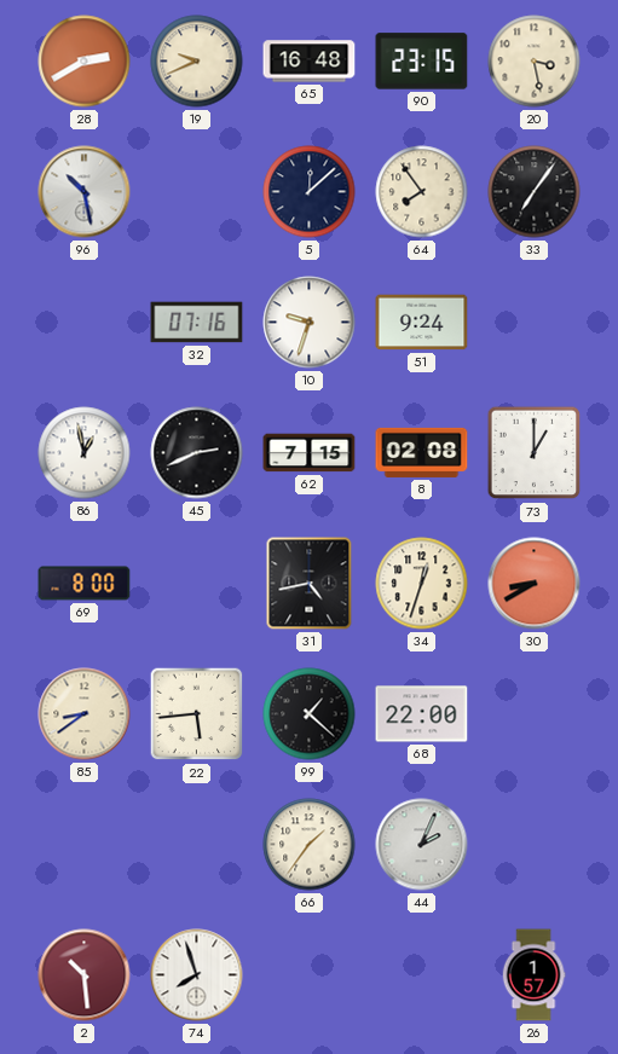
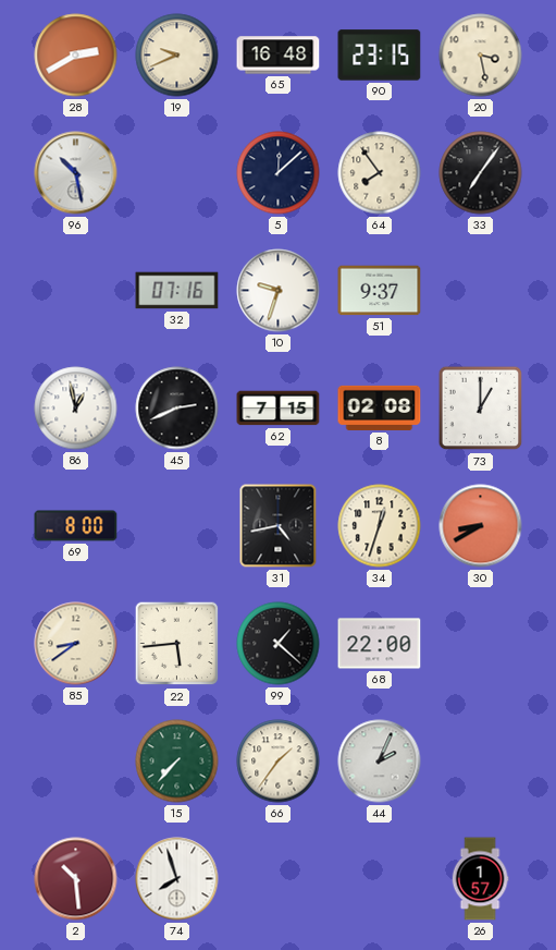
51: 9:24 -> 9:37 (380, 291)
15: none -> 7:37 (177, 762)
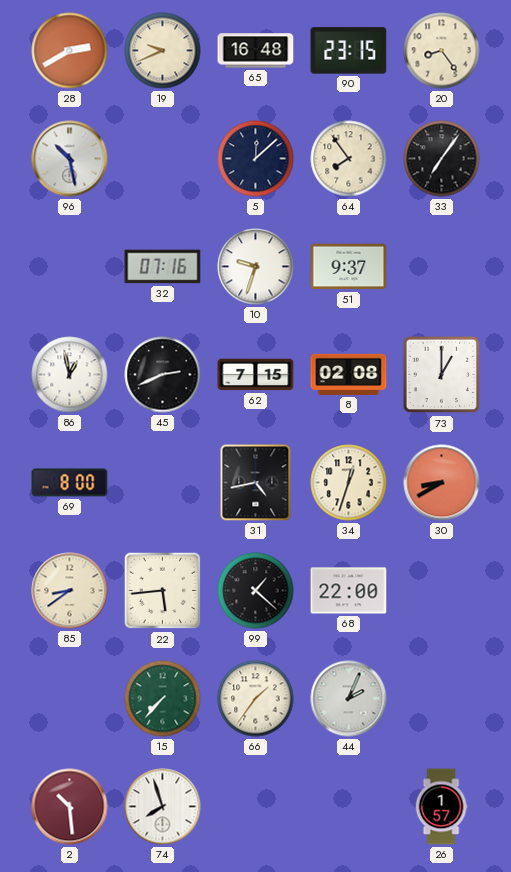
20: 3:28 -> 8:24 (442, 51)
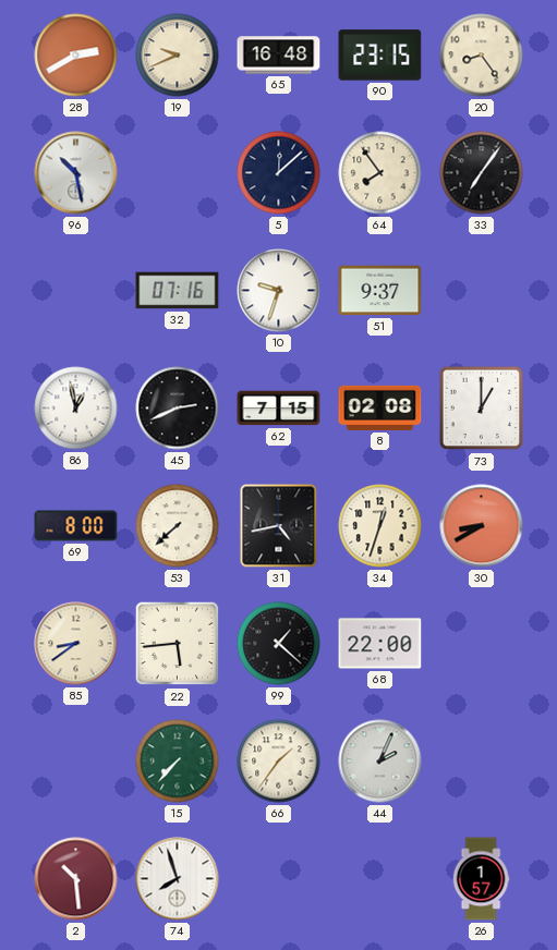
53: none -> 7:38 (178, 526)
